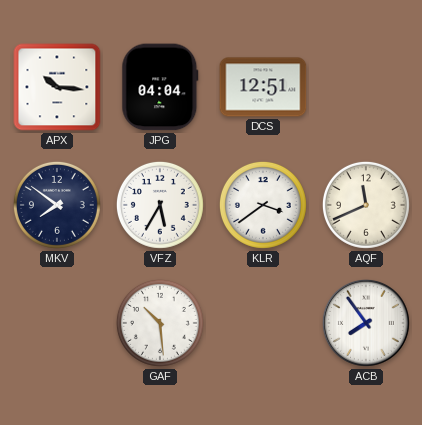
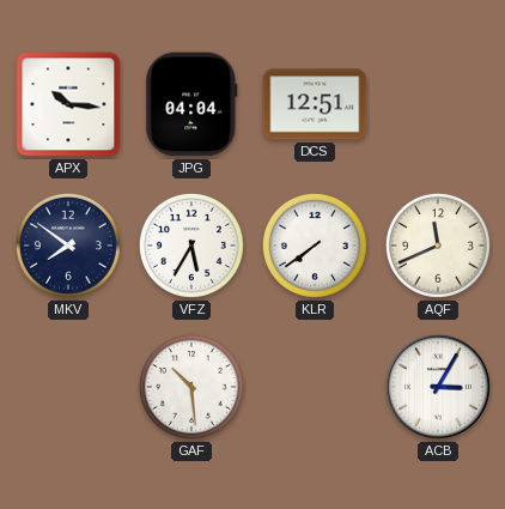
KLR: 3:39 -> 7:39 (315, 246)
ACB: 7:54 -> 3:05 (438, 387)
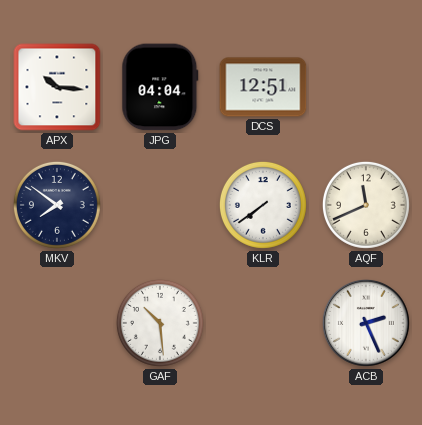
VFZ: 5:35 -> none (191, 246)
ACB: 3:05 -> 2:26 (366, 323)
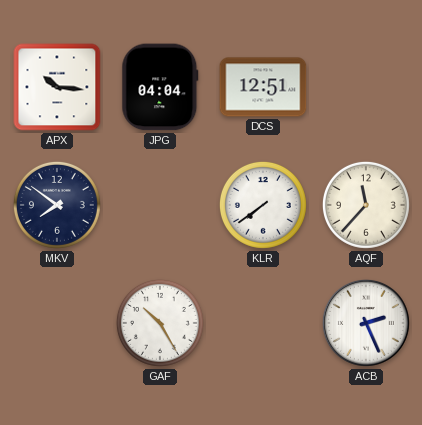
AQF: 11:41 -> 11:37 (366, 205)
GAF: 10:29 -> 10:25 (160, 323)
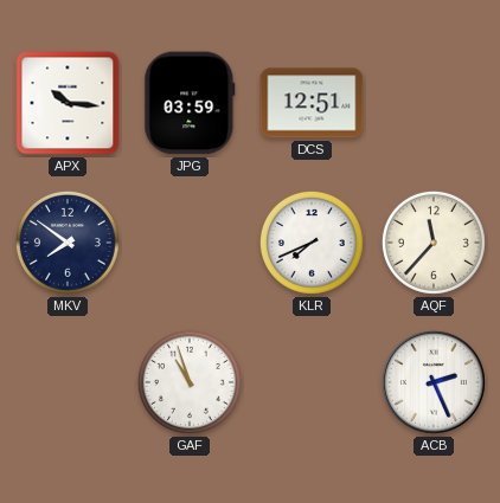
JPG: 04:04 -> 03:59 (190, 103)
KLR: 7:39 -> 7:41 (312, 243)
GAF: 10:25 -> 10:57 (190, 382)
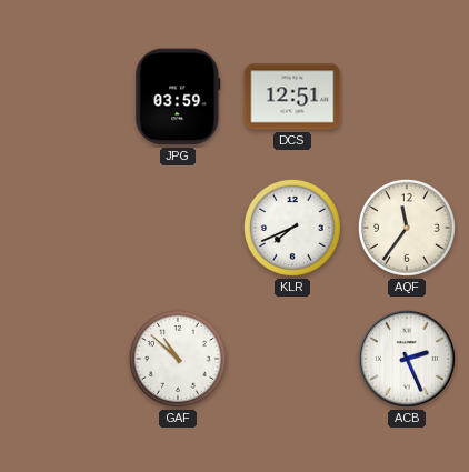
APX: 10:16 -> none (68, 103)
MKV: 7:51 -> none (68, 243)
AQF: 11:37 -> 11:36 (407, 228)
GAF: 10:57 -> 10:52 (178, 359)
